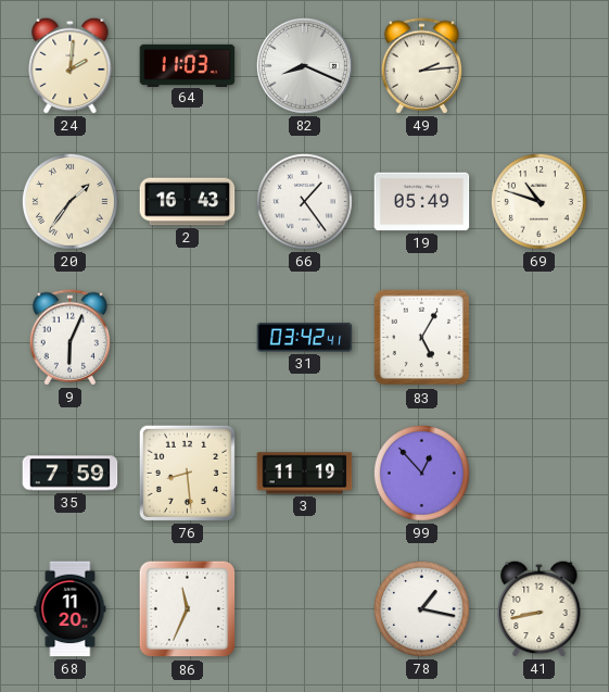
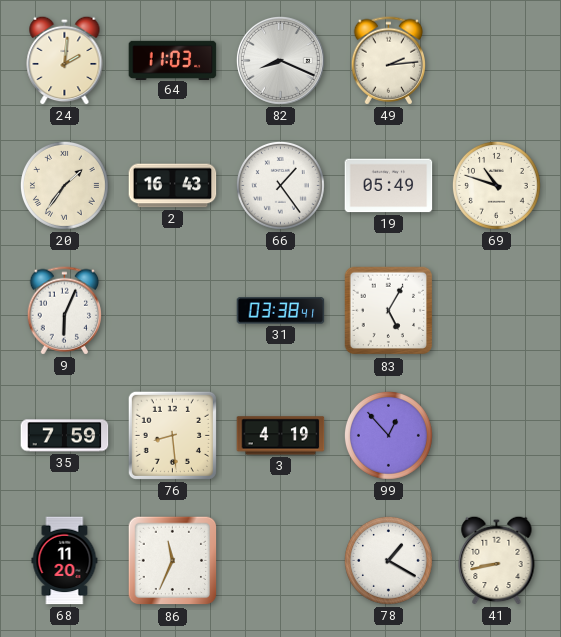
31: 03:42 -> 03:38 (281, 311)
3: 11:19 -> 4:19 (281, 436)
78: 1:17 -> 1:20 (388, 560)
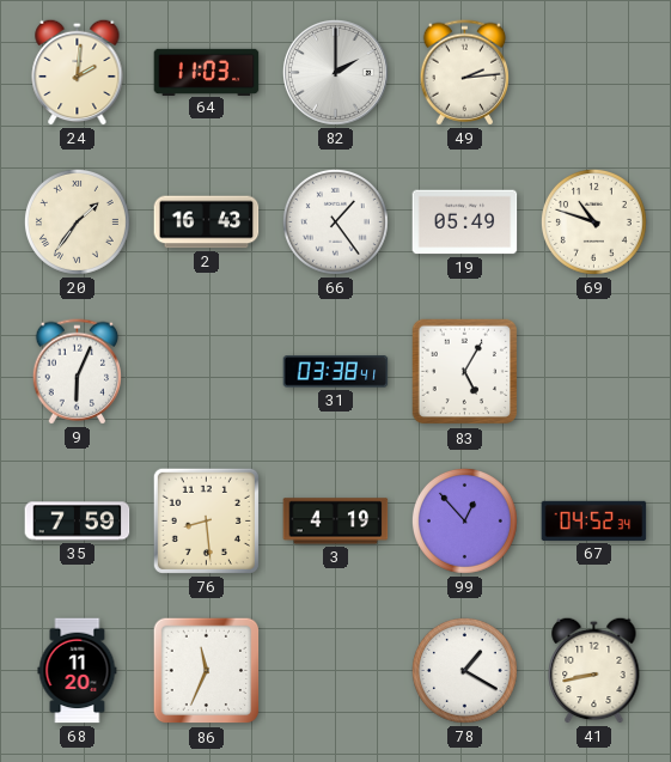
82: 8:19 -> 2:00 (335, 72)
67: none -> 04:52 (594, 520)
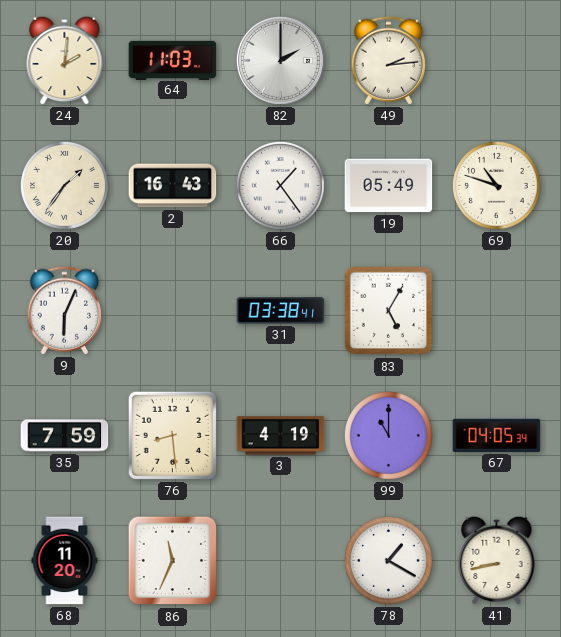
99: 12:53 -> 11:00 (388, 435)
67: 04:52 -> 04:05 (497, 435)
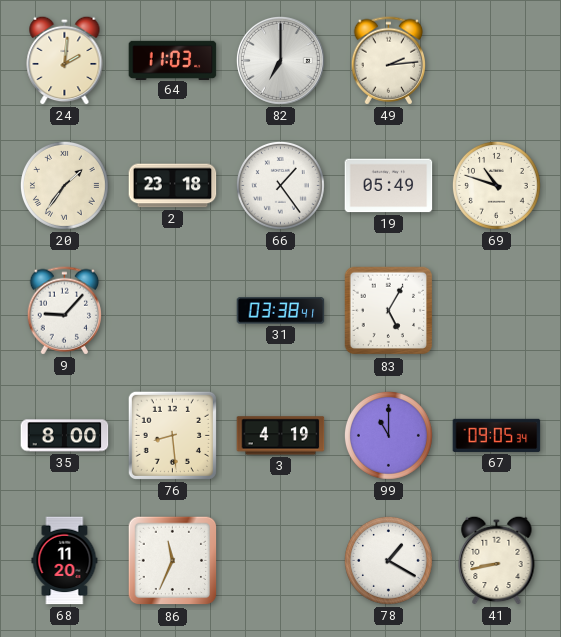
82: 2:00 -> 7:00 (280, 60)
2: 16:43 -> 23:18 (173, 186)
9: 6:04 -> 9:07 (65, 311)
35: 7:59 -> 8:00 (65, 436)
67: 04:05 -> 09:05 (497, 435)
